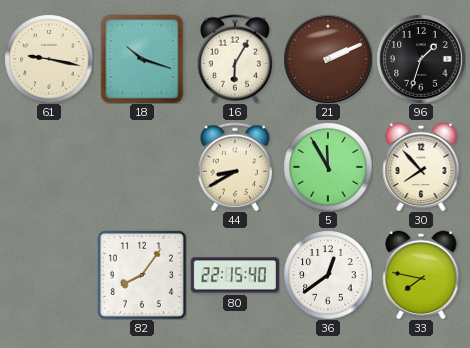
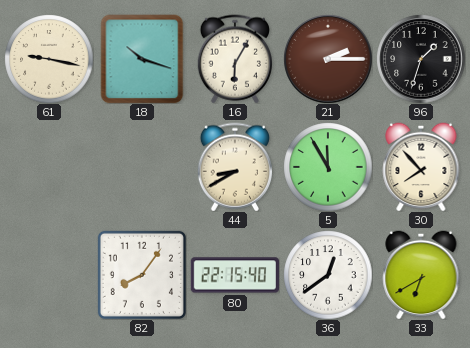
21: 2:11 -> 2:15 (328, 59)
33: 7:47 -> 6:40 (421, 275)
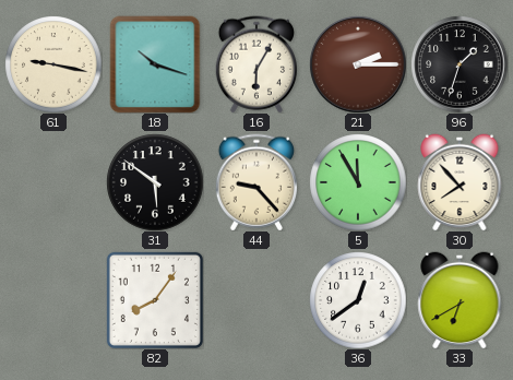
31: none -> 5:51 (155, 182)
44: 8:40 -> 9:23 (255, 182)
80: 22:15 -> none (234, 275)
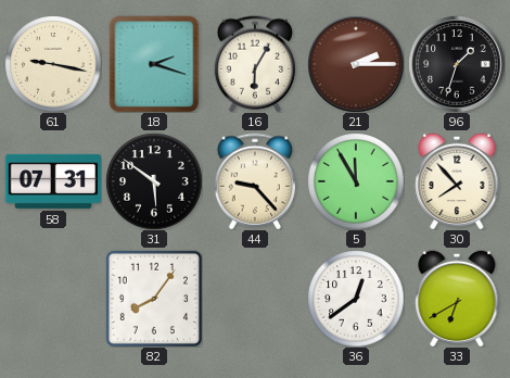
18: 10:18 -> 2:18 (154, 64)
58: none -> 07:31 (52, 181)
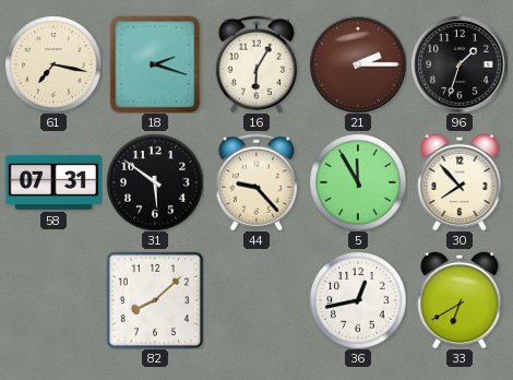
61: 9:17 -> 7:17 (53, 64)
82: 8:06 -> 8:08 (155, 300)
36: 12:39 -> 12:43 (358, 300)
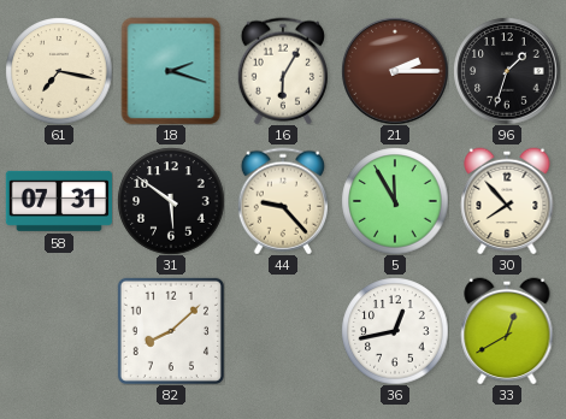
33: 6:40 -> 12:40 (507, 331)
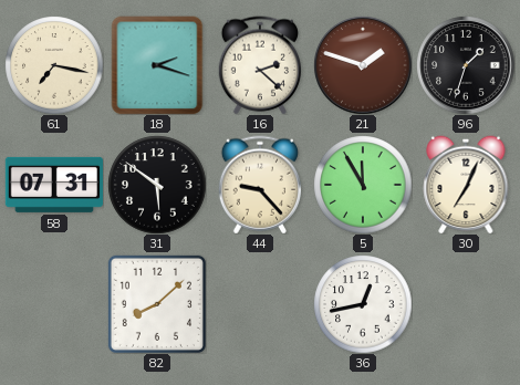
16: 6:05 -> 2:22 (259, 65)
21: 2:15 -> 1:48 (363, 65)
30: 7:53 -> 7:04 (466, 185)
33: 12:40 -> none (507, 331)
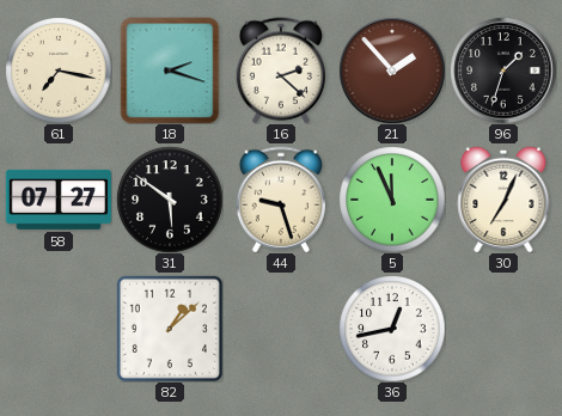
21: 1:48 -> 1:53 (392, 71)
58: 07:31 -> 07:27 (57, 200)
44: 9:23 -> 9:27 (280, 200)
5: 11:55 -> 11:56 (392, 200)
82: 8:08 -> 1:08 (170, 329)
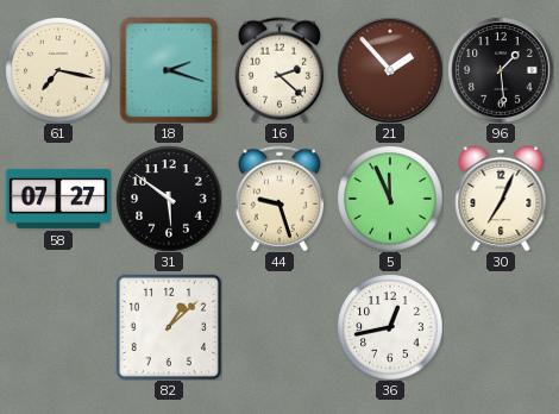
96: 1:33 -> 1:29 (501, 70)
